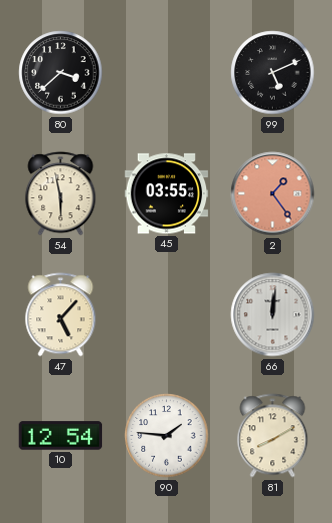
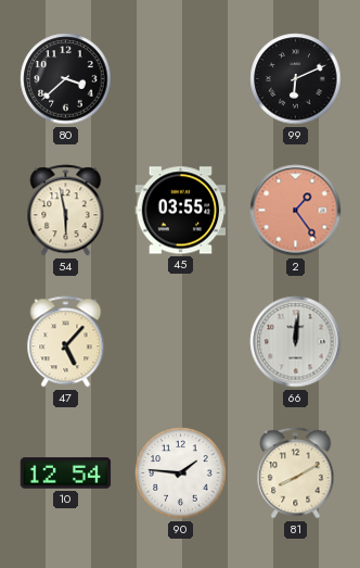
99: 5:11 -> 6:11 (296, 79)
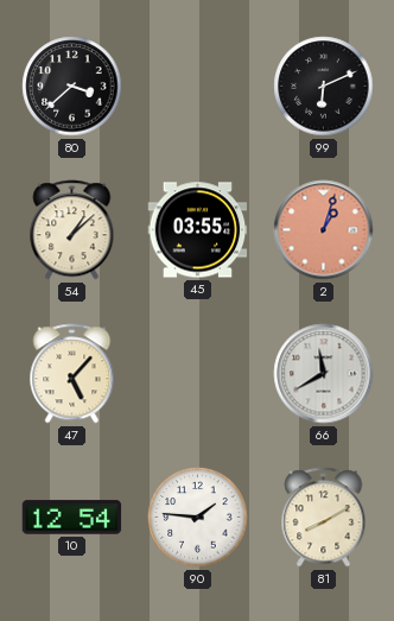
54: 5:58 -> 1:08 (72, 230)
2: 1:24 -> 1:03 (324, 230)
66: 12:01 -> 11:40 (324, 374)
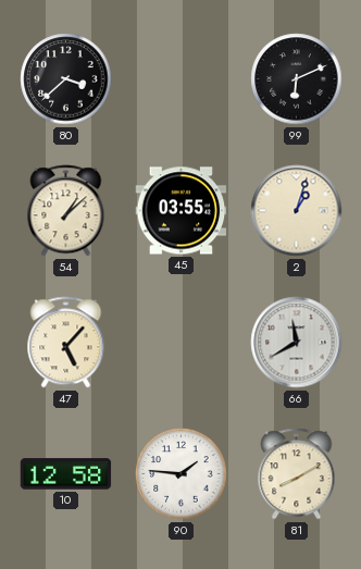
2 dial: salmon -> cream (297, 211)
10: 12:54 -> 12:58 (66, 474)
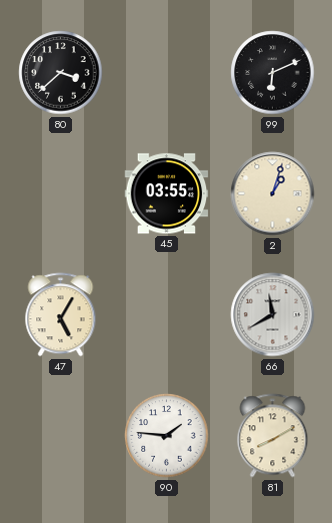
54: 1:08 -> none (66, 211)
47: 5:07 -> 5:05 (61, 315)
10: 12:58 -> none (66, 474)
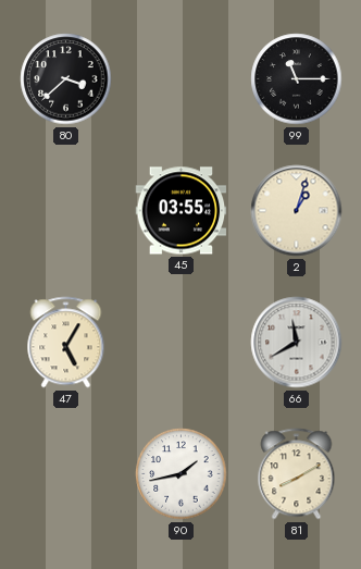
99: 6:11 -> 11:15 (297, 79)
90: 1:46 -> 1:43 (182, 474)
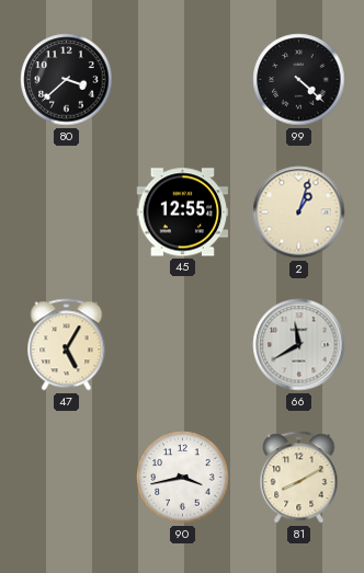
99: 11:15 -> 4:22 (299, 80)
45: 03:55 -> 12:55 (183, 213)
90: 1:43 -> 3:43 (183, 478)
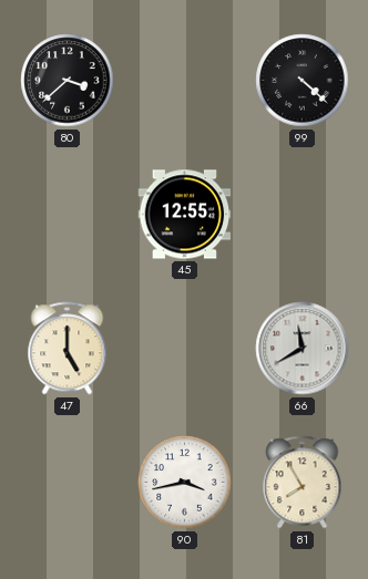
2: 1:03 -> none (299, 213)
47: 5:05 -> 5:00 (68, 349)
81: 8:10 -> 7:55 (303, 483)
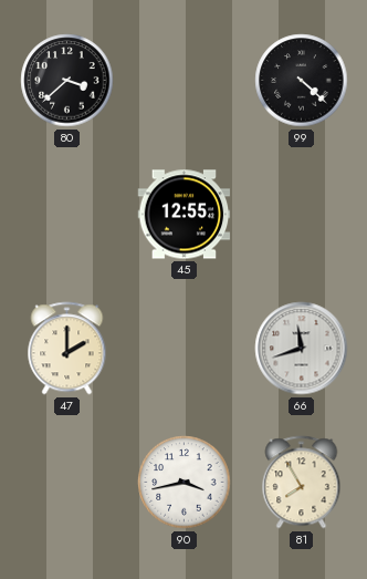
47: 5:00 -> 2:00 (67, 349)
66: 11:40 -> 11:42 (302, 349)
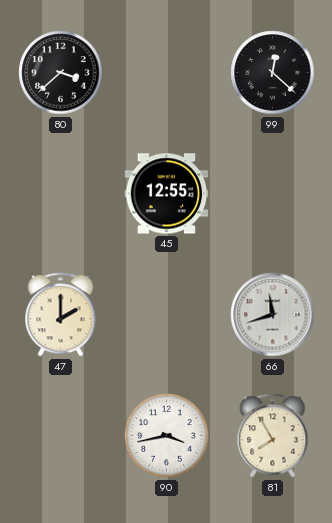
99: 4:22 -> 12:22 (273, 73)
